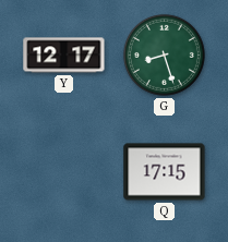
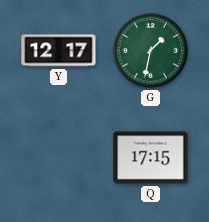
G: 8:27 -> 1:32 (150, 50)
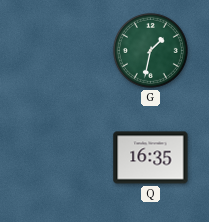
Y: 12:17 -> none (59, 51)
Q: 17:15 -> 16:35 (151, 158)
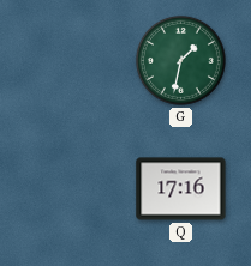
Q: 16:35 -> 17:16 (181, 189)
